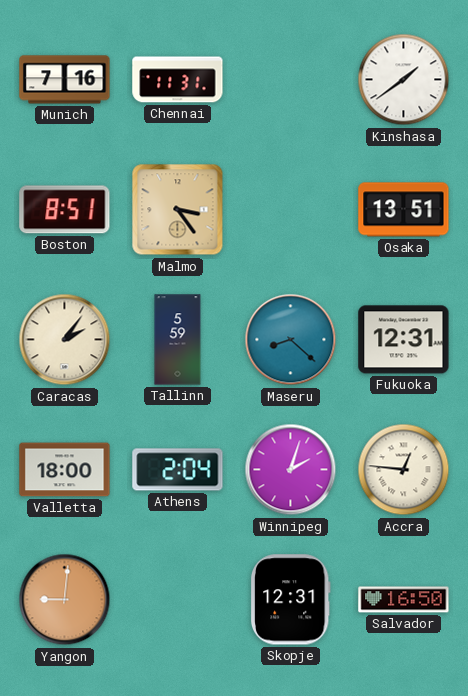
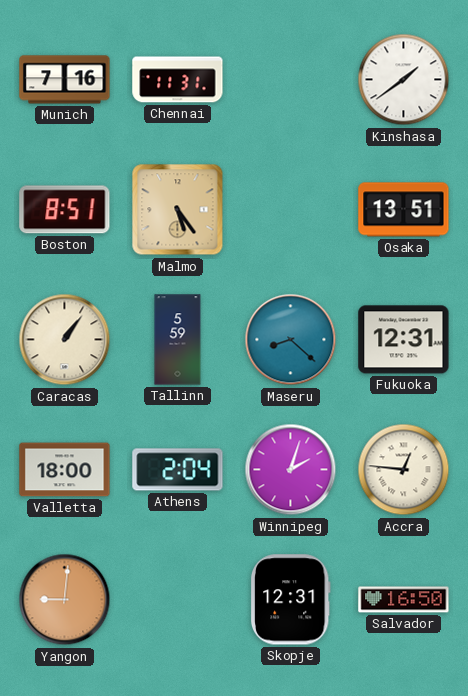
Malmo: 3:24 -> 5:24 (178, 210)
Caracas: 2:06 -> 1:06 (65, 340)
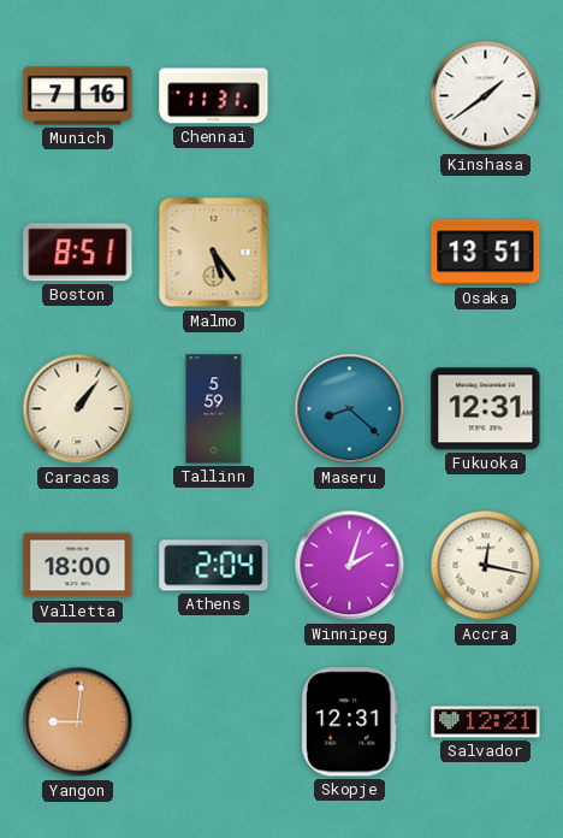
Accra: 12:46 -> 12:17 (486, 566)
Salvador: 16:50 -> 12:21 (486, 722)
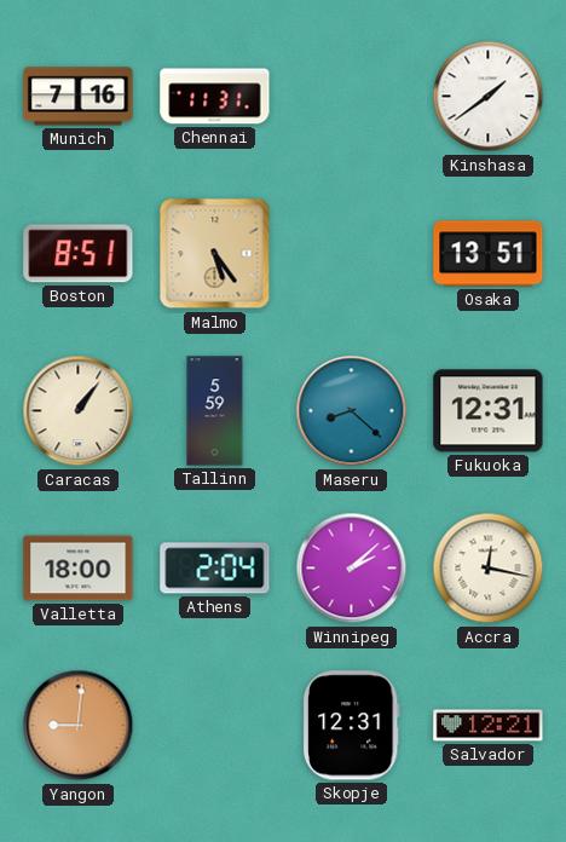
Winnipeg: 2:03 -> 2:08 (352, 569)
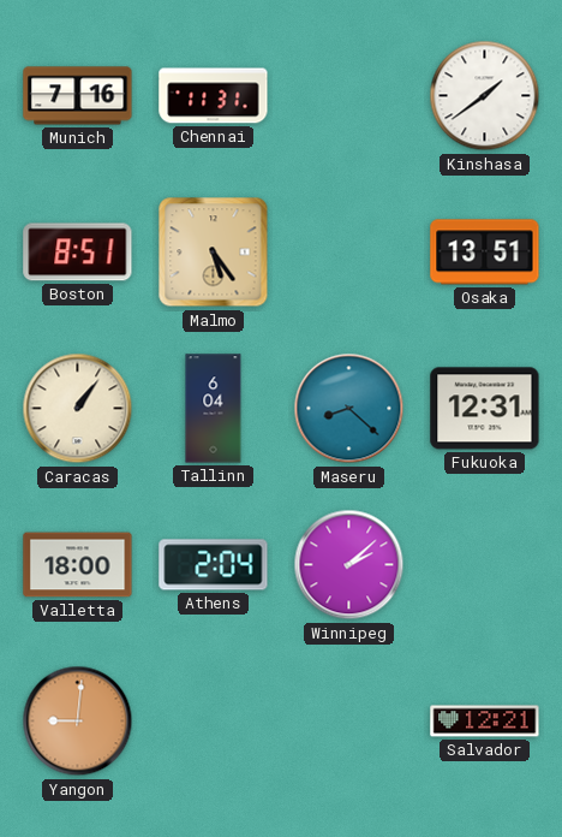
Tallinn: 5:59 -> 6:04 (214, 409)
Accra: 12:17 -> none (489, 569)
Skopje: 12:31 -> none (351, 726)
